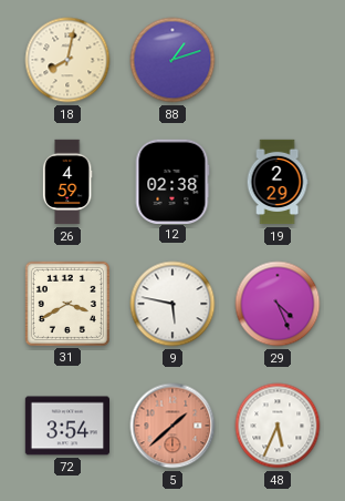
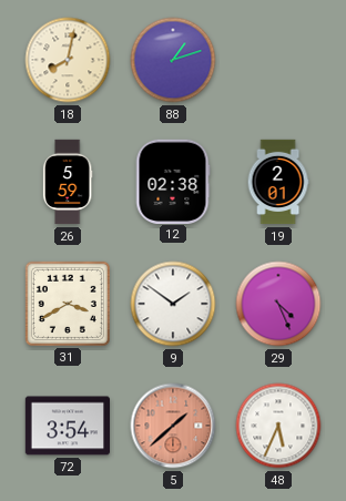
26: 4:59 -> 5:59 (68, 182)
19: 2:29 -> 2:01 (278, 182)
9: 5:47 -> 1:51 (173, 304)
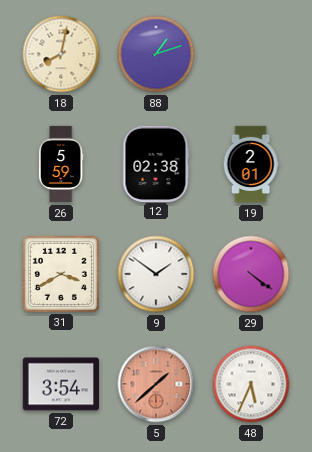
29: 4:26 -> 4:21 (251, 274)
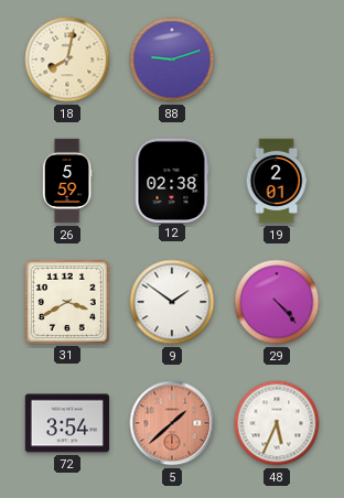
88: 1:12 -> 9:12 (172, 59)
29: 4:21 -> 4:23 (277, 302)
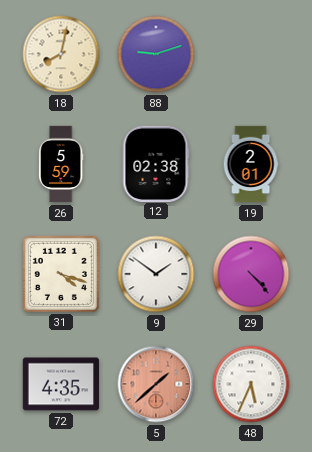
31: 3:40 -> 4:18 (61, 274)
72: 3:54 -> 4:35 (60, 384)
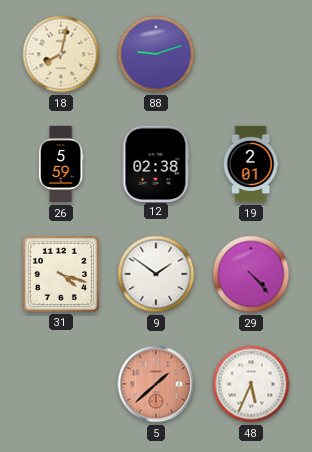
72: 4:35 -> none (60, 384)
